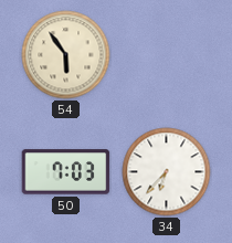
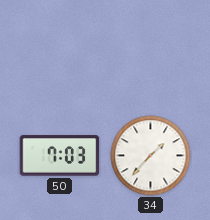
54: 5:54 -> none (66, 55)
34: 6:37 -> 1:37 (151, 156)
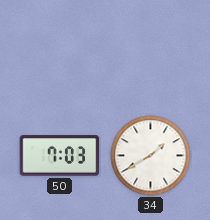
34: 1:37 -> 1:40 (151, 156)
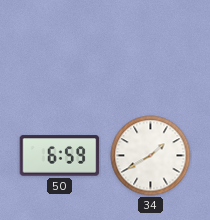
50: 7:03 -> 6:59 (60, 156)
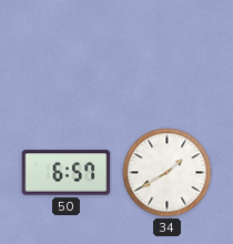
50: 6:59 -> 6:57 (67, 173)
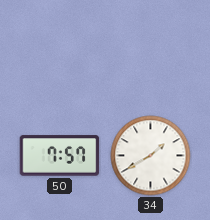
50: 6:57 -> 7:57 (60, 156)
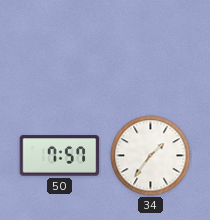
34: 1:40 -> 1:36 (151, 156)
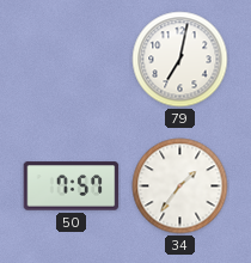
79: none -> 7:02 (180, 60)
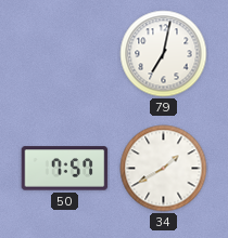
34: 1:36 -> 1:40 (164, 169)
